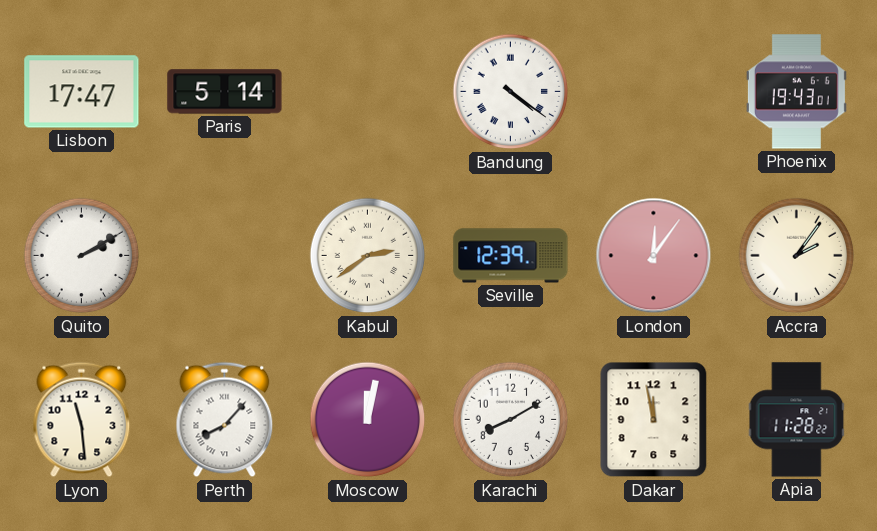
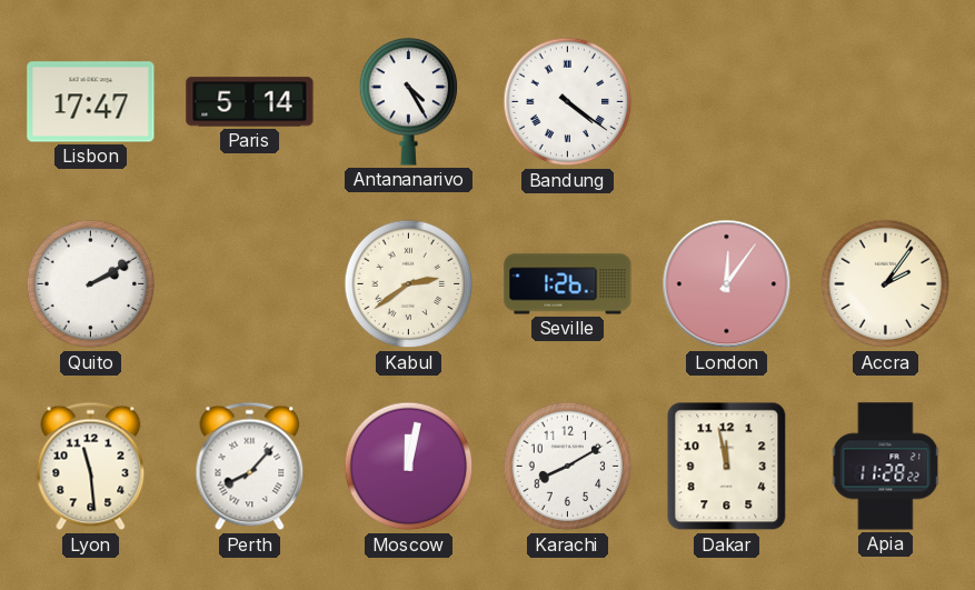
Antananarivo: none -> 4:25 (409, 102)
Phoenix: 19:43 -> none (796, 92)
Seville: 12:39 -> 1:26 (568, 284)
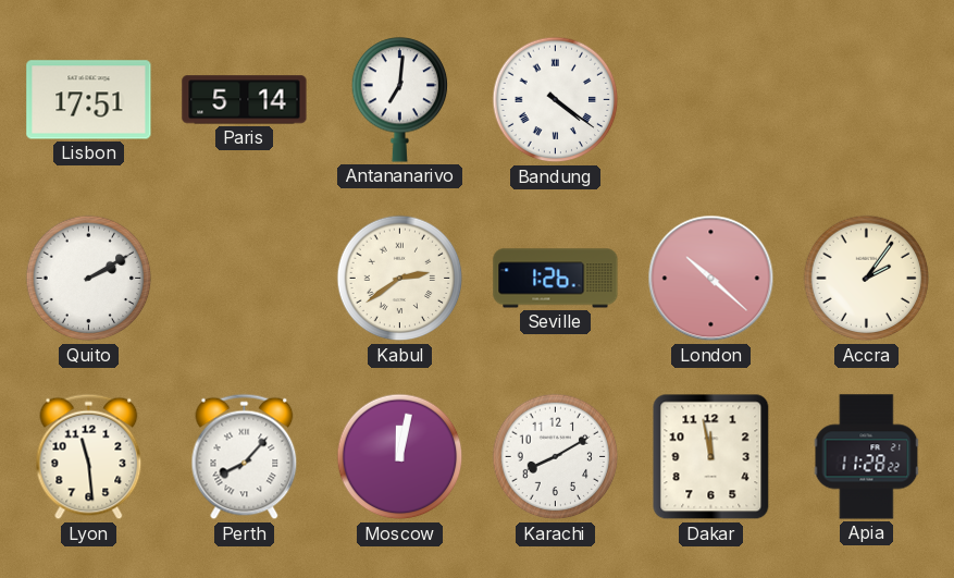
Lisbon: 17:47 -> 17:51 (89, 100)
Antananarivo: 4:25 -> 7:01 (400, 100)
London: 12:06 -> 10:22 (711, 279)
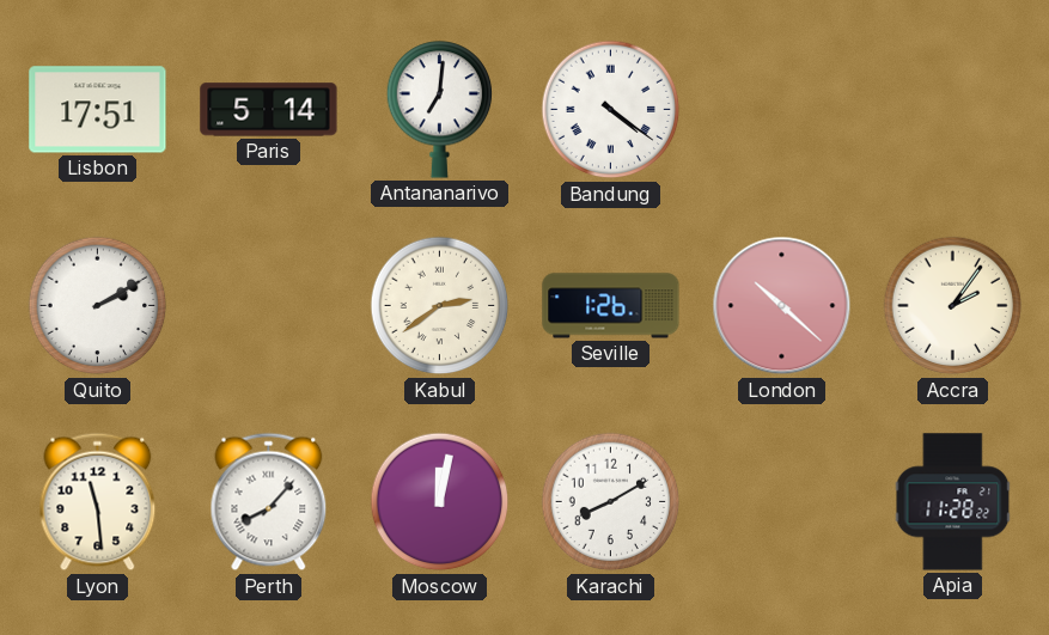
Dakar: 11:58 -> none (711, 457)
